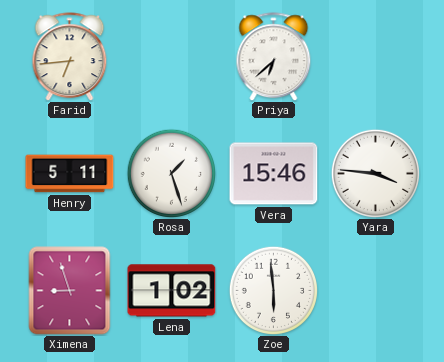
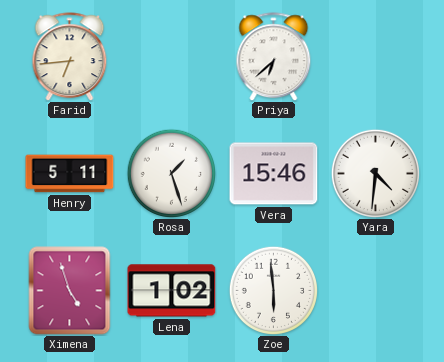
Yara: 3:46 -> 4:31 (375, 173)
Ximena: 8:57 -> 4:57 (70, 291)
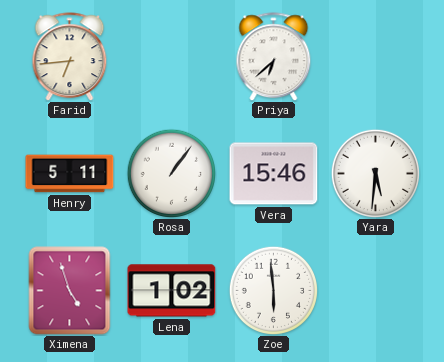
Rosa: 1:27 -> 1:06 (171, 173)
Yara: 4:31 -> 5:31 (375, 173)
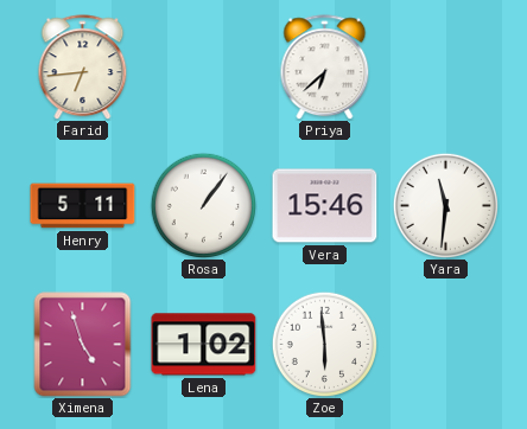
Yara: 5:31 -> 11:31 (445, 205)
